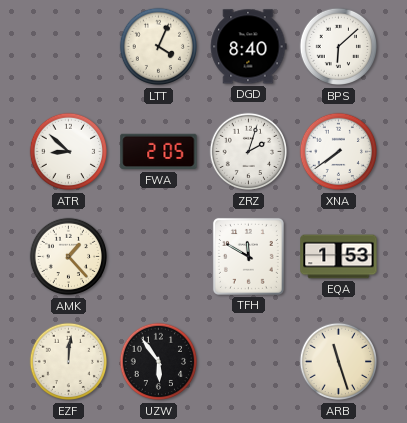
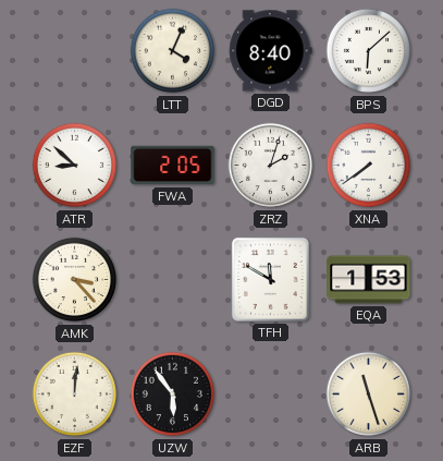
AMK: 1:23 -> 3:23 (75, 280)
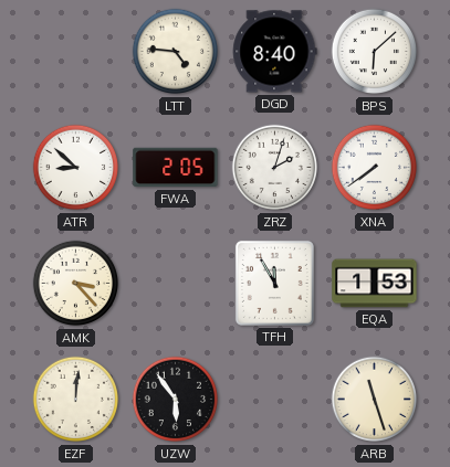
LTT: 4:04 -> 4:46 (176, 52)
TFH: 11:50 -> 11:55 (274, 283)
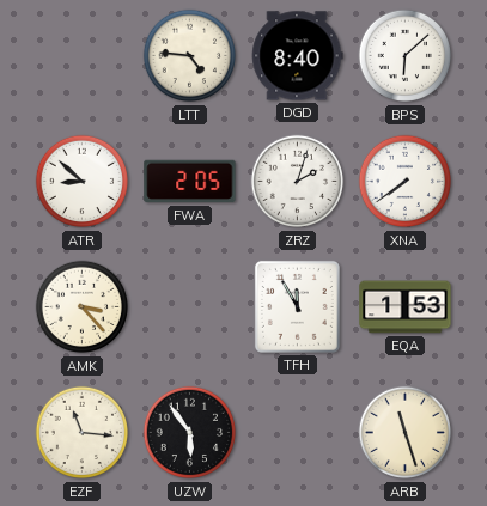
EZF: 12:01 -> 11:16 (83, 433)
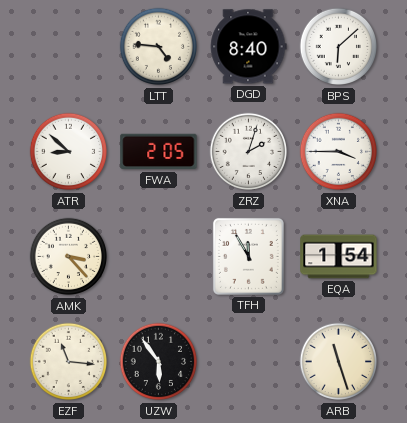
XNA: 7:39 -> 3:45 (339, 152)
EQA: 1:53 -> 1:54 (339, 257)
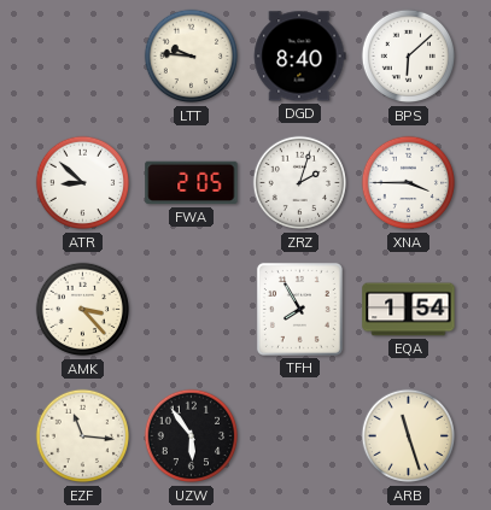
LTT: 4:46 -> 9:46 (192, 57)
TFH: 11:55 -> 7:55 (299, 309)
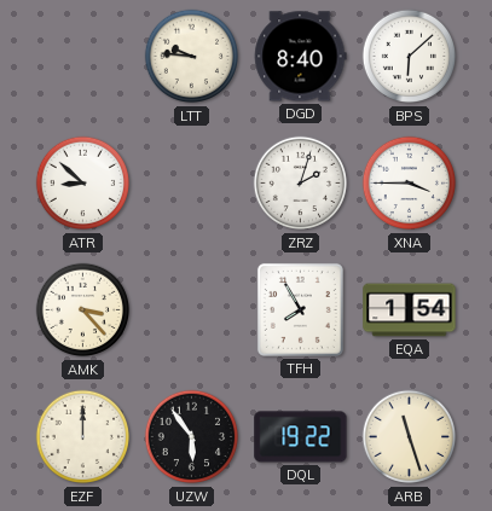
FWA: 2:05 -> none (192, 183)
EZF: 11:16 -> 12:00 (83, 437)
DQL: none -> 19:22 (301, 437)
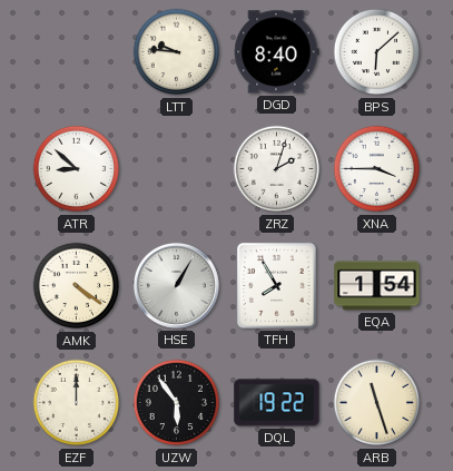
AMK: 3:23 -> 4:21 (77, 286)
HSE: none -> 1:05 (176, 285)
